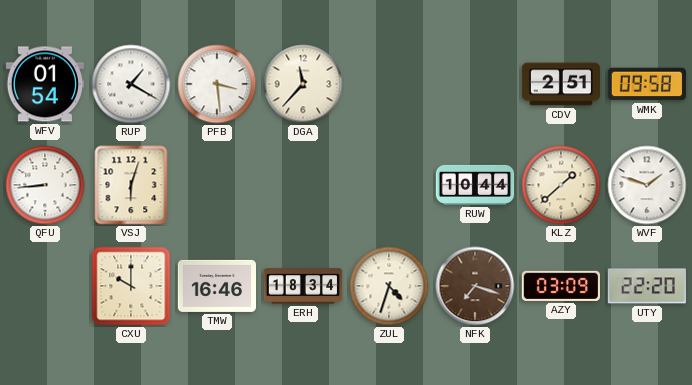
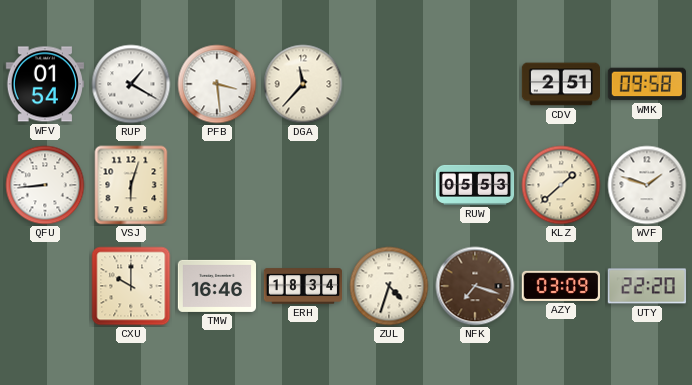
RUW: 10:44 -> 05:53 (475, 185)
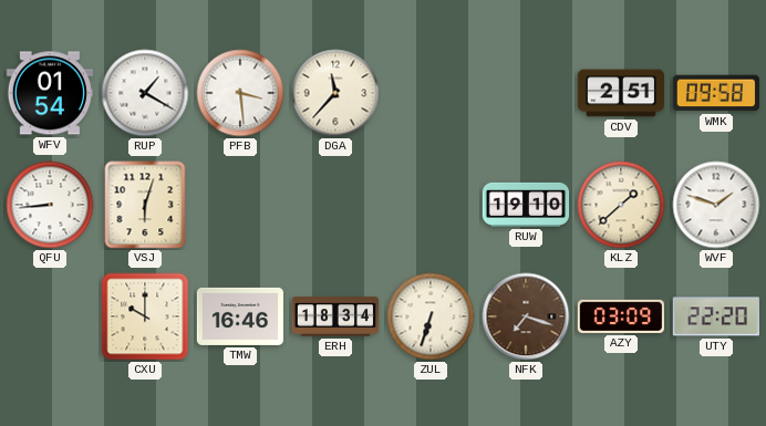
RUW: 05:53 -> 19:10 (526, 205)
ZUL: 4:33 -> 6:33 (431, 316)
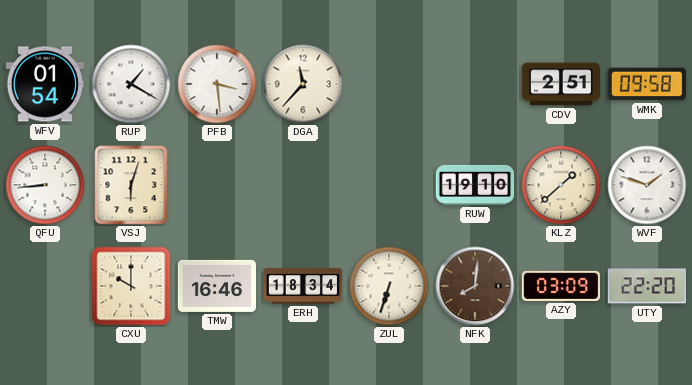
NFK: 7:18 -> 8:01 (475, 286)
